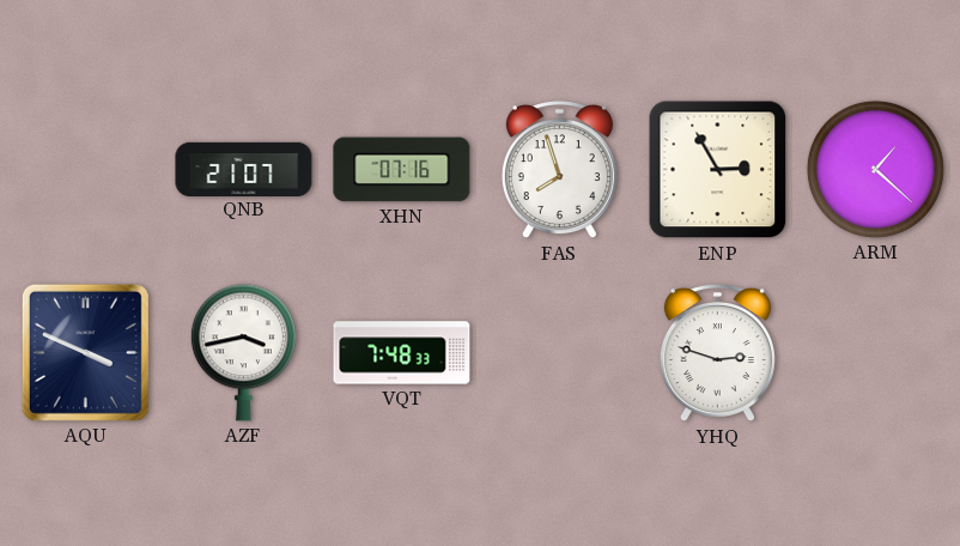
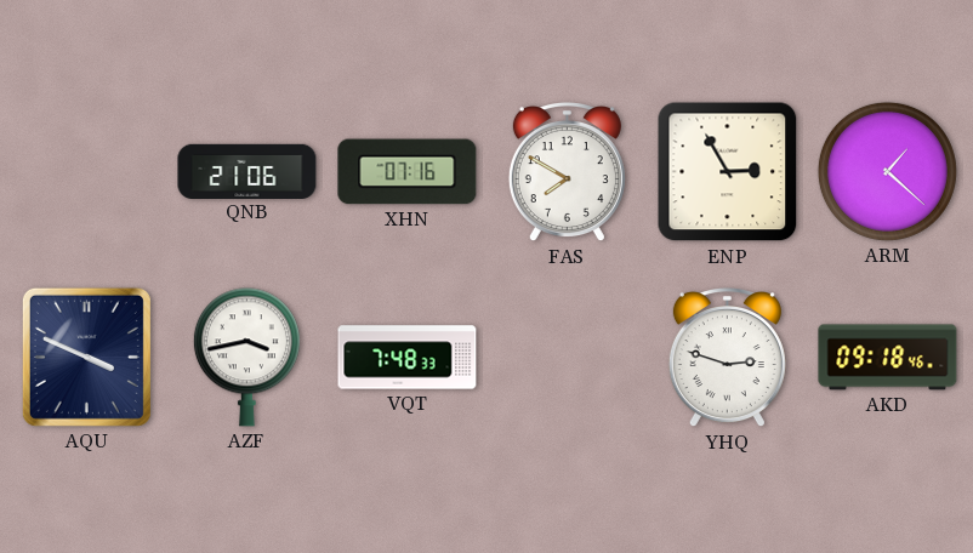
QNB: 21:07 -> 21:06 (247, 171)
FAS: 7:57 -> 7:50 (567, 173)
AKD: none -> 09:18 (888, 358)
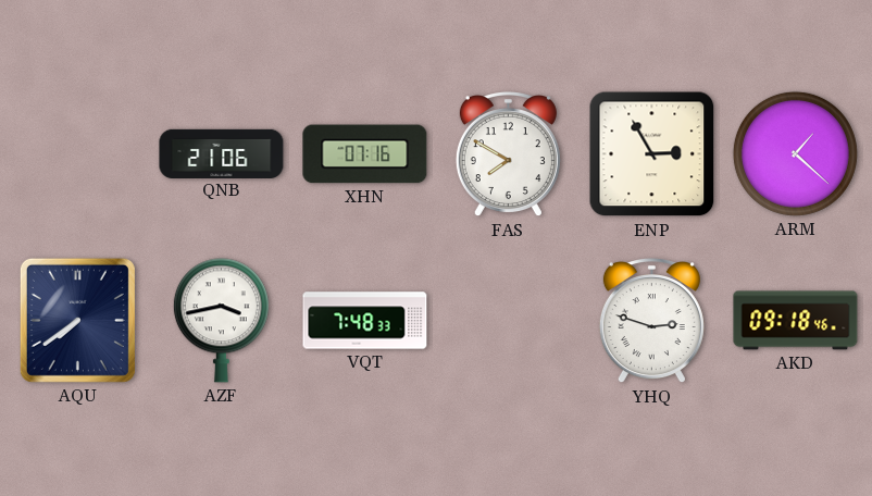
AQU: 3:49 -> 7:39 (77, 320)
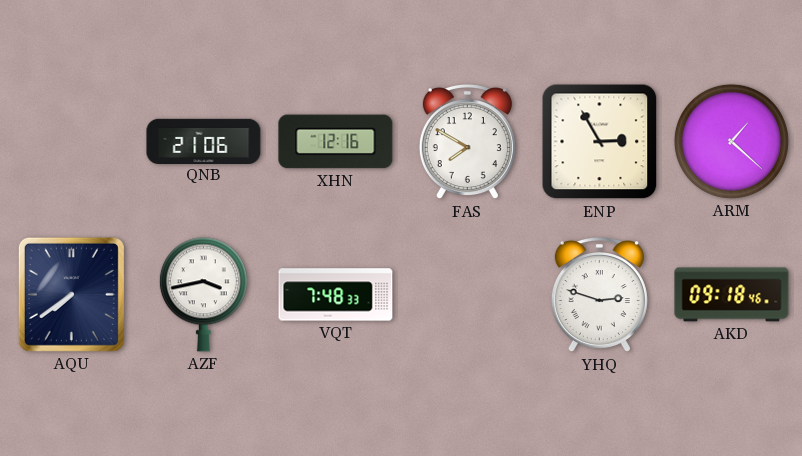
XHN: 07:16 -> 12:16 (336, 142)
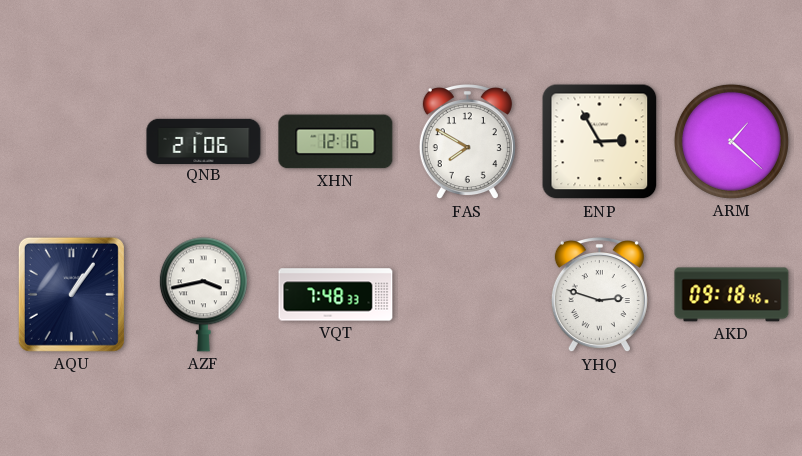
AQU: 7:39 -> 1:06 (71, 294)
